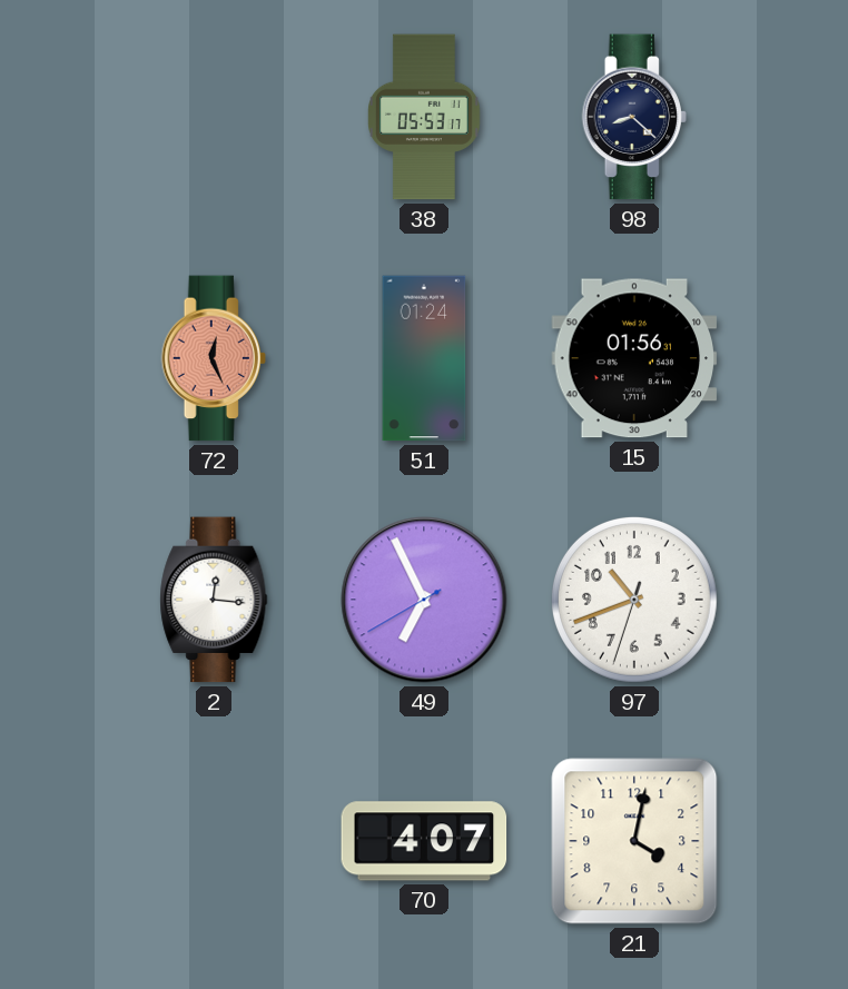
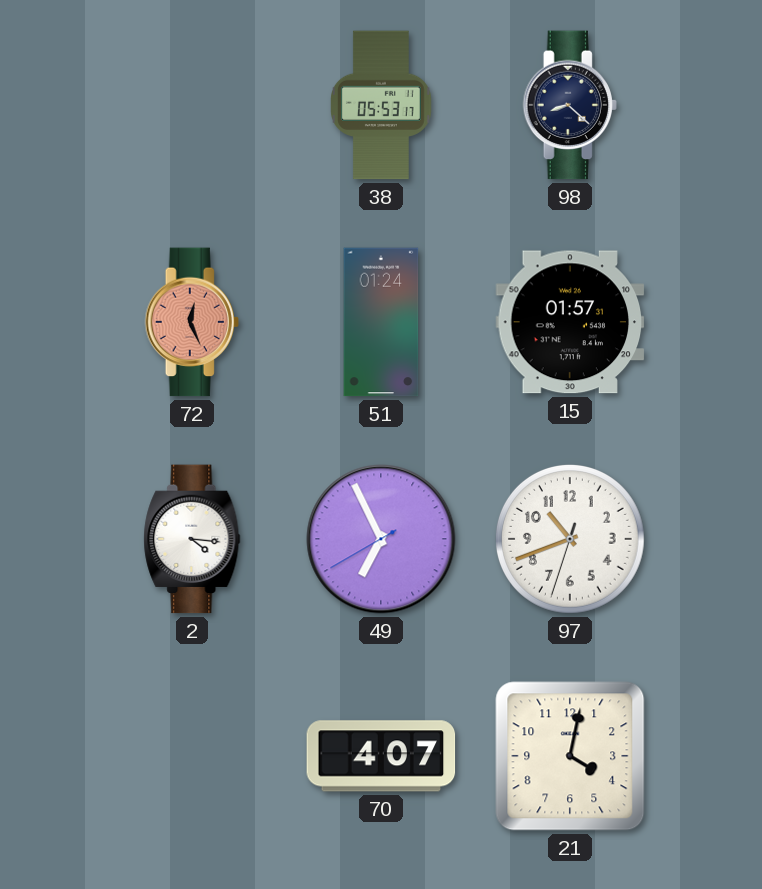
15: 01:56 -> 01:57 (570, 322)
2: 12:16 -> 4:16 (192, 539)
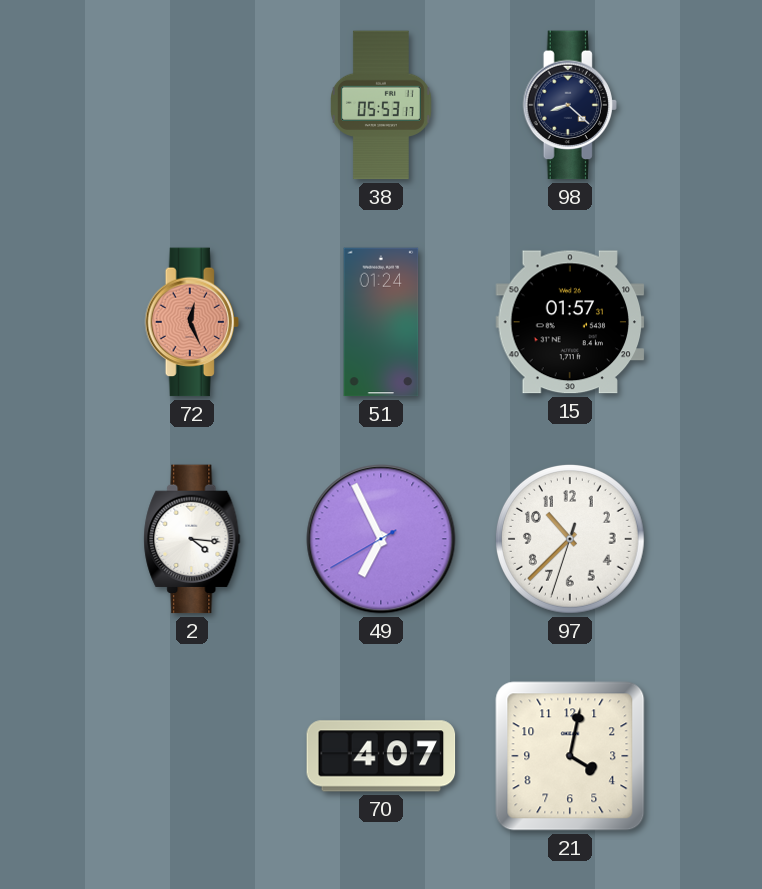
97: 10:41 -> 10:37 (571, 540)
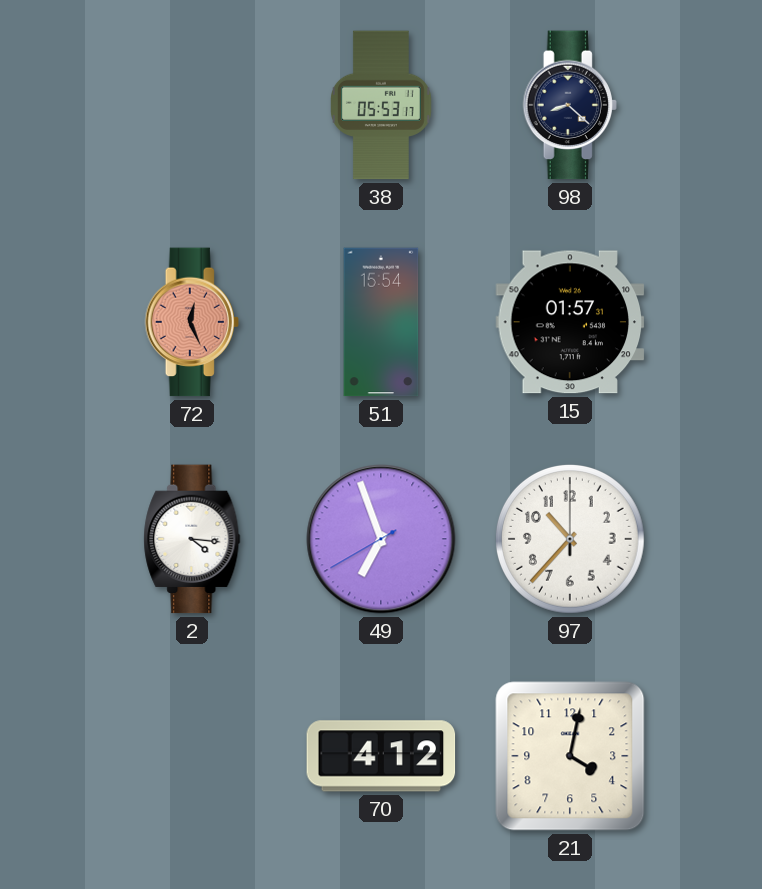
51: 01:24 -> 15:54 (381, 322)
49: 6:55 -> 6:56 (381, 539)
97: 10:37:33 -> 10:37:00 (571, 540)
70: 4:07 -> 4:12 (381, 756)
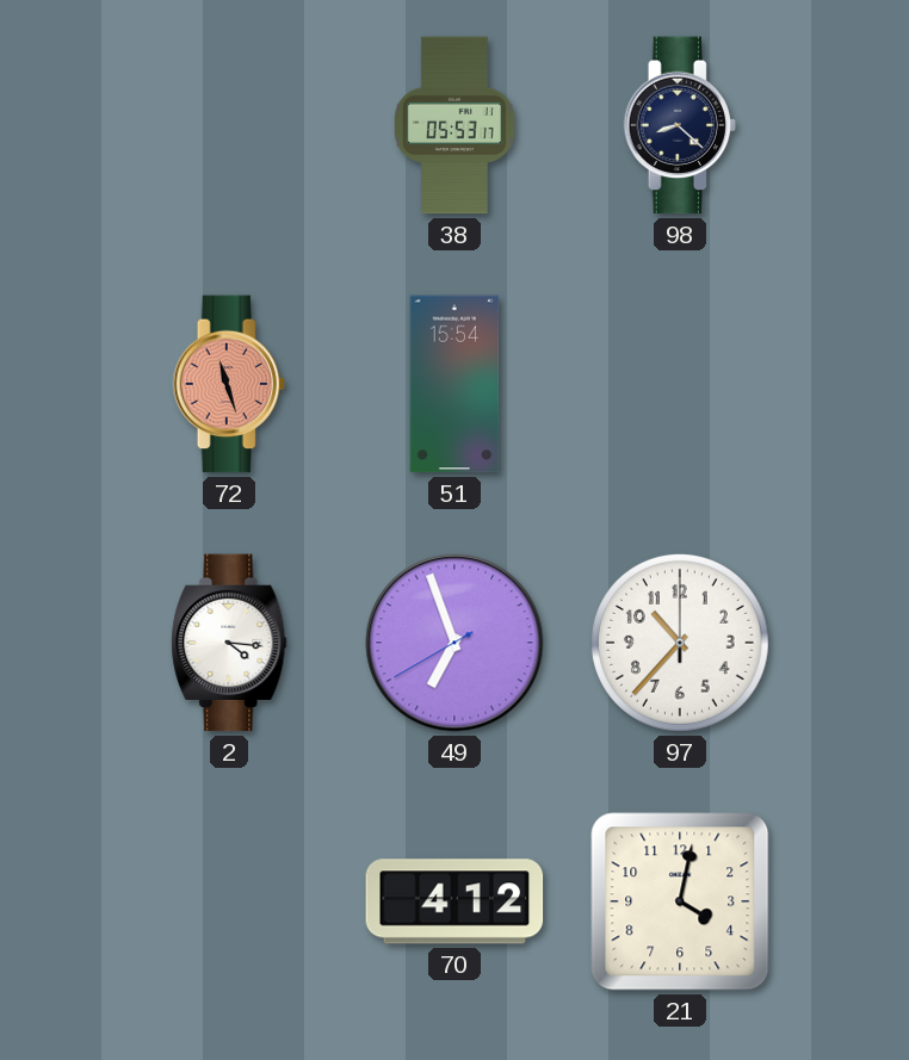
72: 12:26 -> 11:27 (229, 384)
15: 01:57 -> none (570, 322)
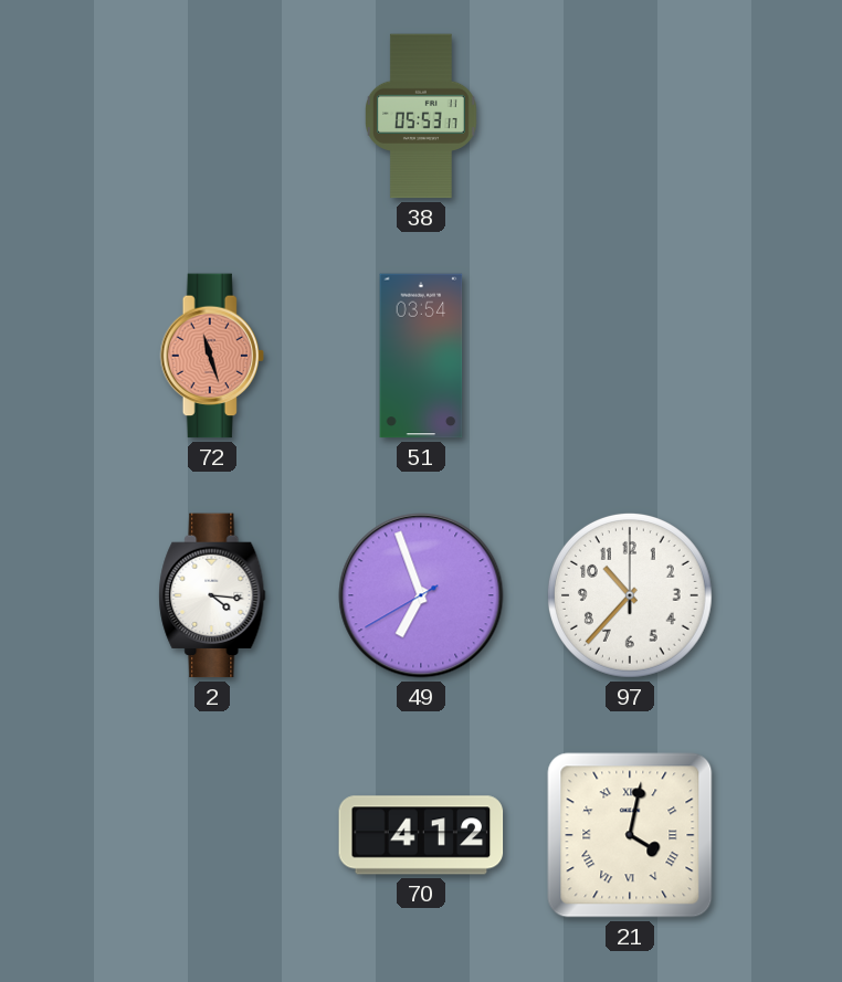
98: 8:22 -> none (680, 125)
51: 15:54 -> 03:54 (421, 356)
21 numerals: Arabic -> Roman (630, 835)
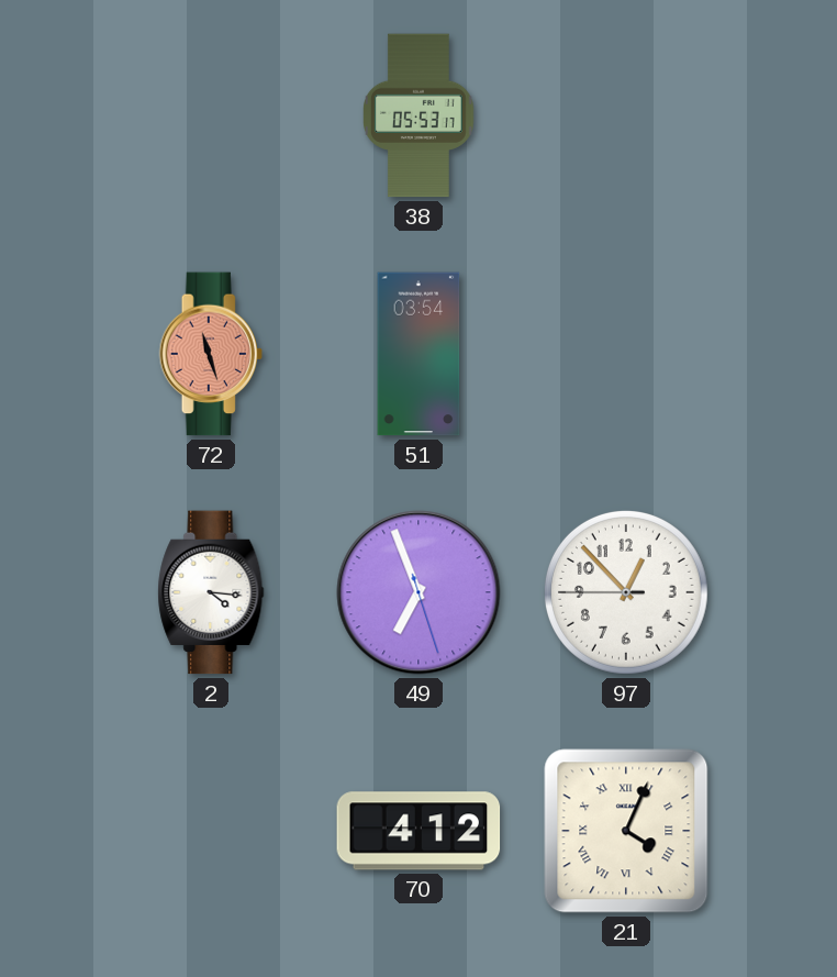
49: 6:56:40 -> 6:56:27 (418, 592)
97: 10:37 -> 12:52 (627, 593)
21: 4:02 -> 4:04 (626, 831)
